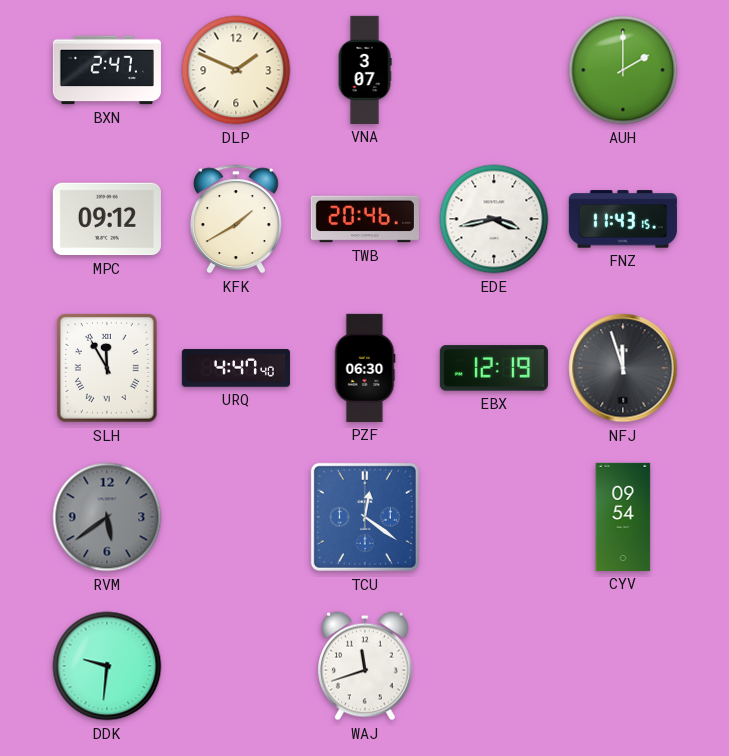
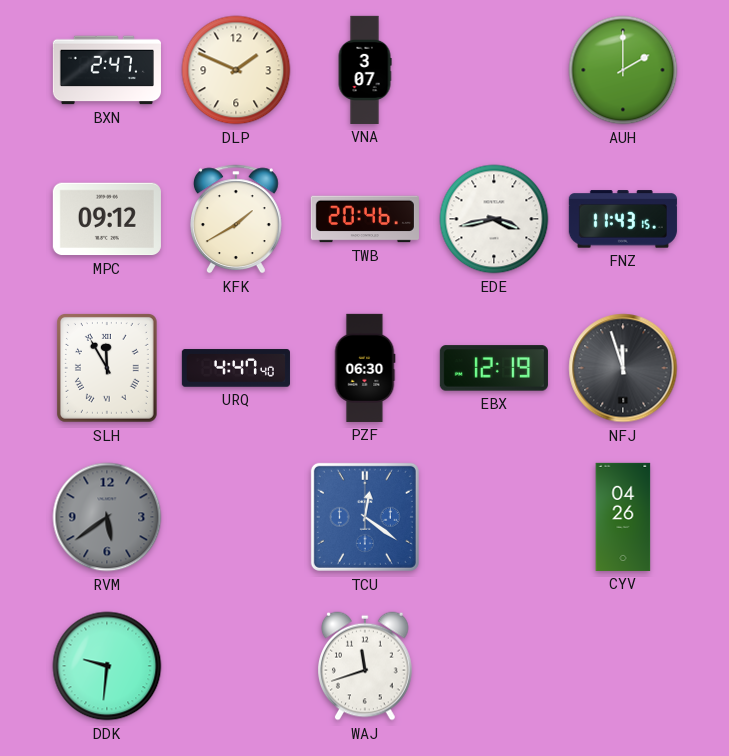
CYV: 09:54 -> 04:26 (623, 517)
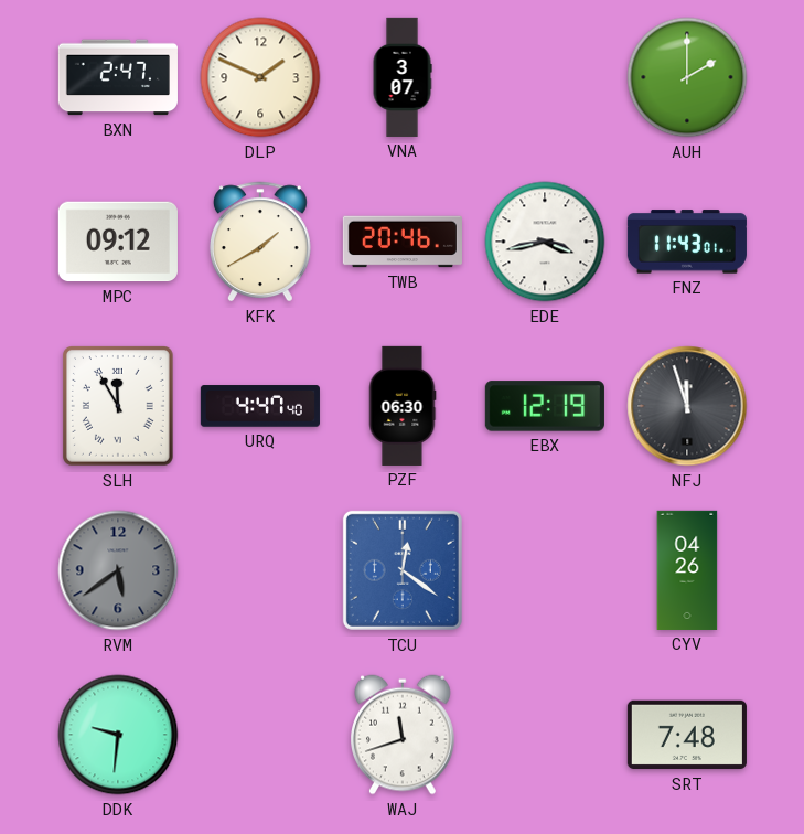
FNZ: 11:43:15 -> 11:43:01 (687, 242)
SRT: none -> 7:48 (687, 735)
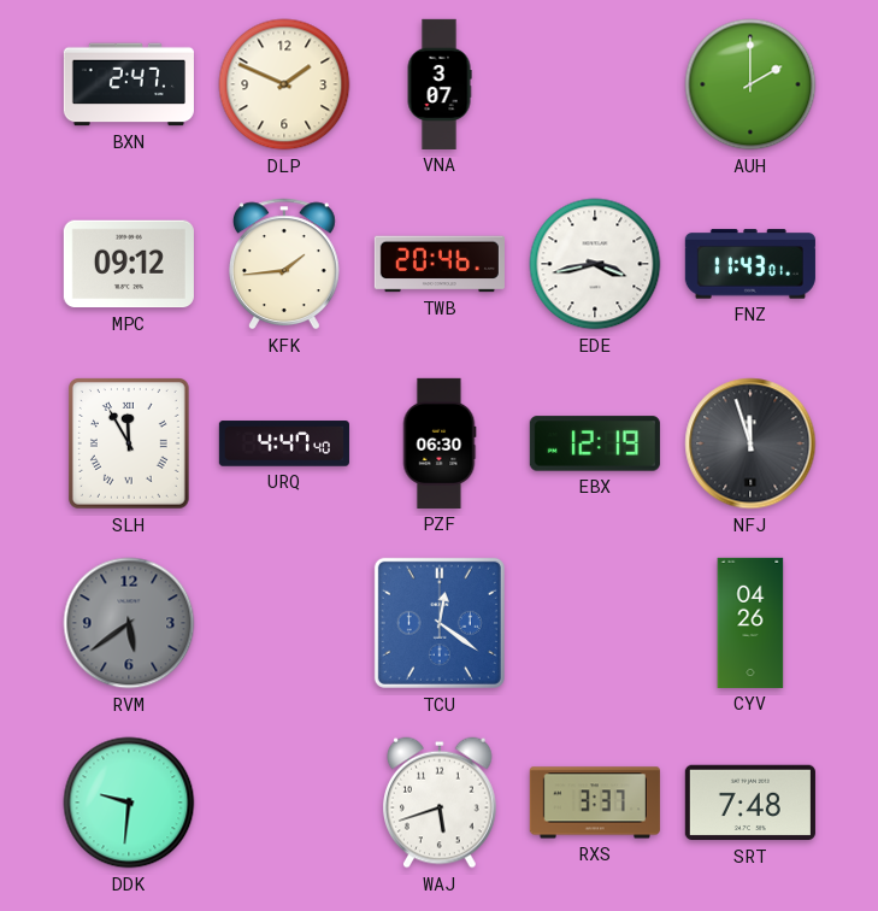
KFK: 1:40 -> 1:44 (284, 264)
WAJ: 11:42 -> 5:42 (441, 803)
RXS: none -> 3:37 (595, 803)
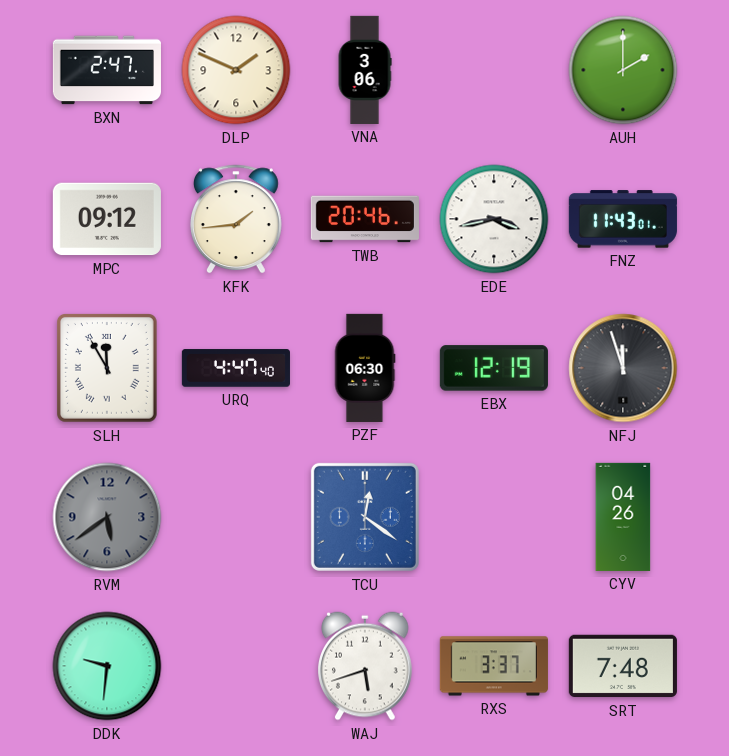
VNA: 3:07 -> 3:06 (365, 70)
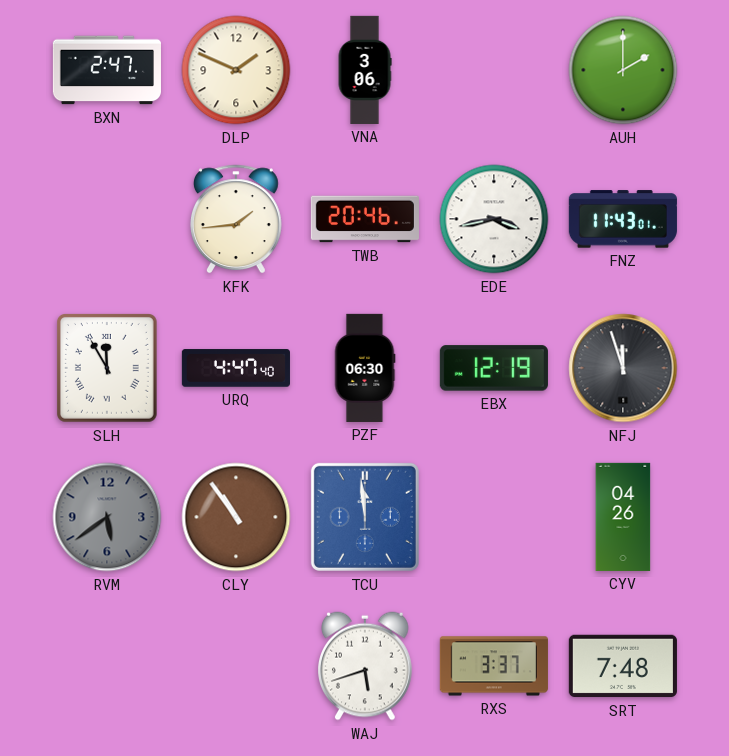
MPC: 09:12 -> none (107, 219)
CLY: none -> 10:54 (236, 517)
TCU: 12:21 -> 11:59 (365, 517)
DDK: 9:31 -> none (107, 666)
